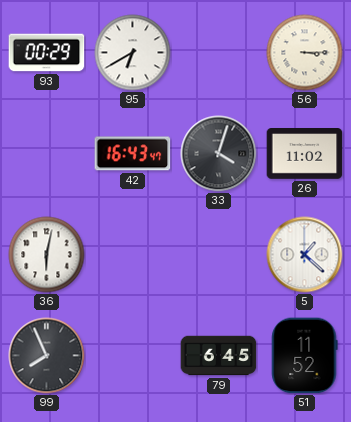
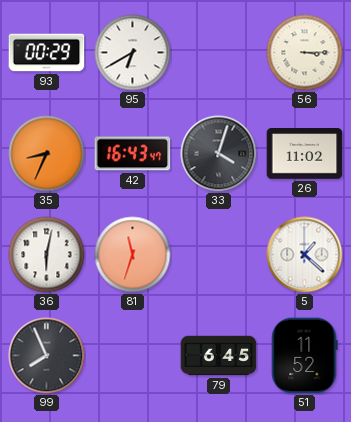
35: none -> 8:34 (47, 154)
81: none -> 11:33 (133, 255)
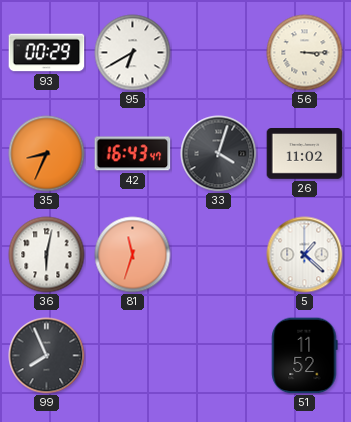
79: 6:45 -> none (219, 356)
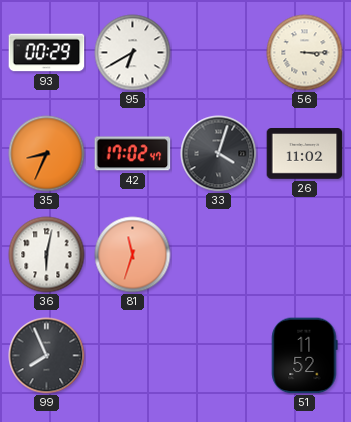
42: 16:43 -> 17:02 (133, 154)
5: 1:22 -> none (305, 255)
